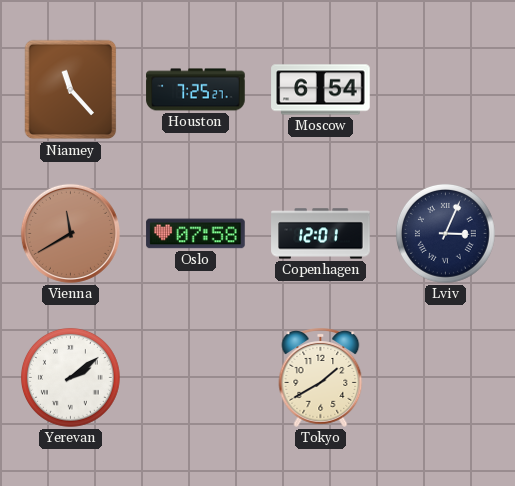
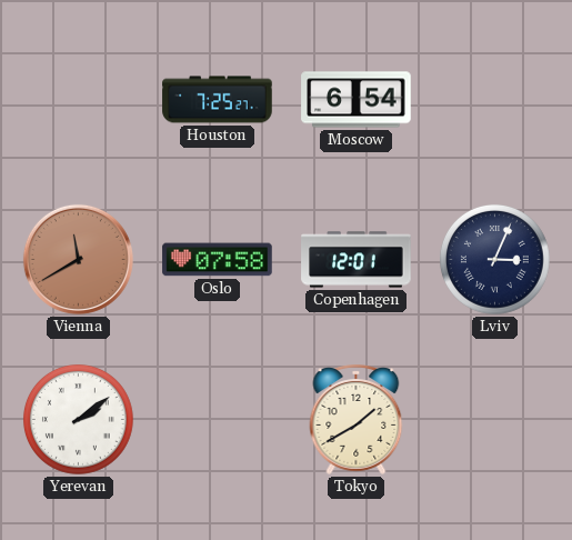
Niamey: 11:23 -> none (71, 90)
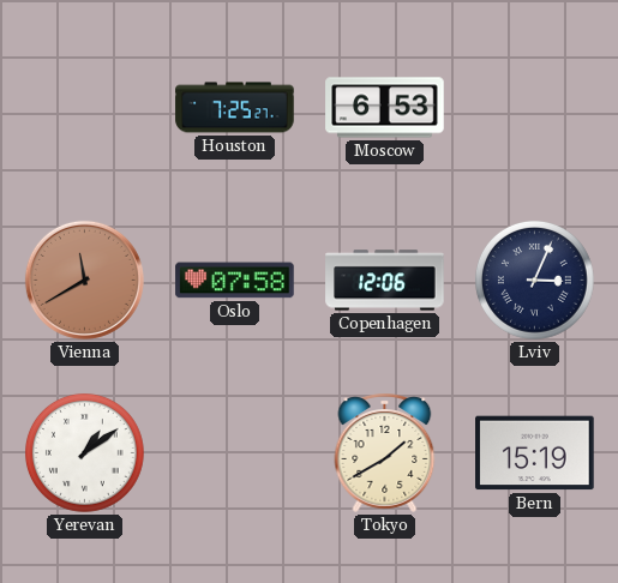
Moscow: 6:54 -> 6:53 (385, 108)
Copenhagen: 12:01 -> 12:06 (385, 281)
Yerevan: 2:09 -> 1:09 (84, 452)
Bern: none -> 15:19 (535, 453)
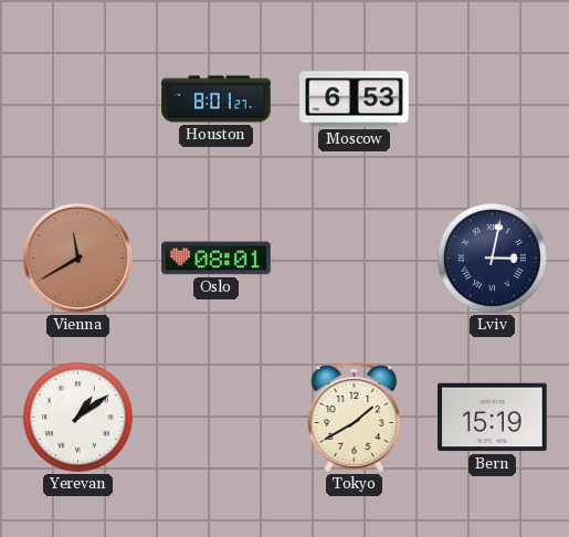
Houston: 7:25 -> 8:01 (217, 99)
Oslo: 07:58 -> 08:01 (217, 259)
Copenhagen: 12:06 -> none (385, 281)
Lviv: 3:04 -> 3:02 (492, 257)
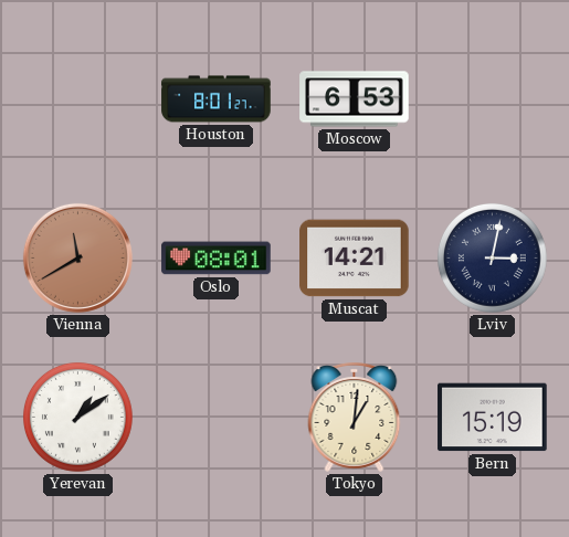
Muscat: none -> 14:21 (355, 259)
Tokyo: 1:40 -> 1:01 (355, 417)
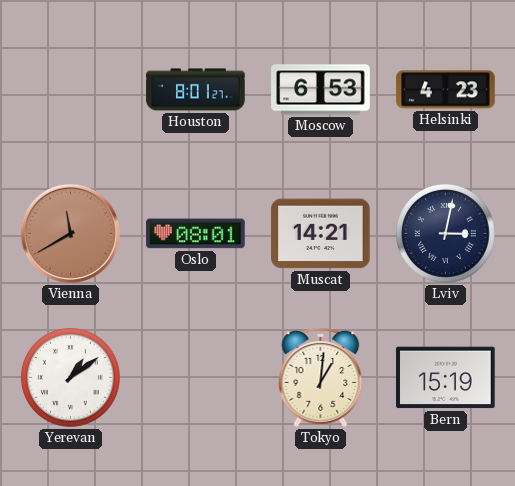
Helsinki: none -> 4:23 (446, 90)
